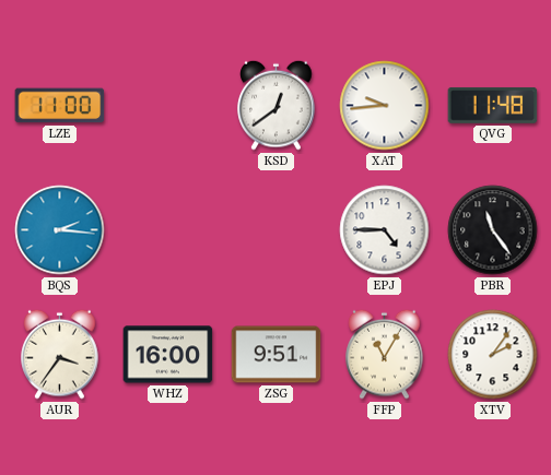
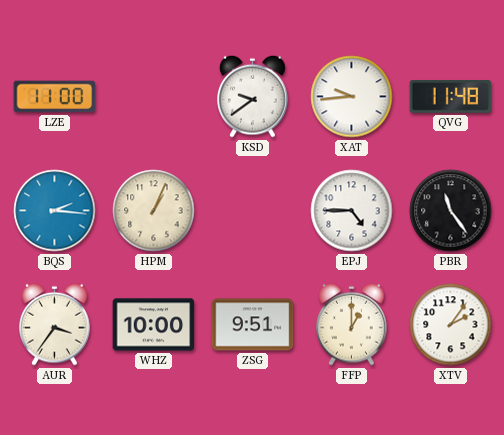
KSD: 12:39 -> 9:39 (253, 96)
HPM: none -> 1:04 (154, 211)
WHZ: 16:00 -> 10:00 (154, 325)
FFP: 11:05 -> 1:00 (352, 324)
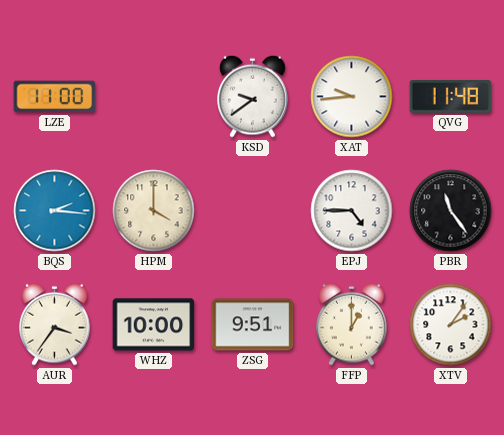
HPM: 1:04 -> 4:00 (154, 211)
